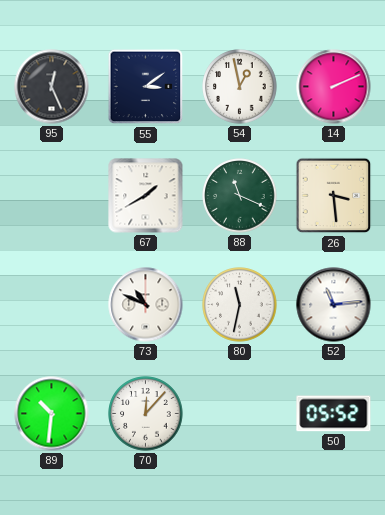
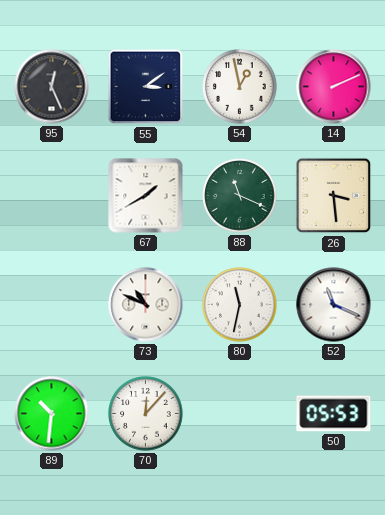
52: 11:14 -> 11:19 (334, 305)
50: 05:52 -> 05:53 (334, 414)
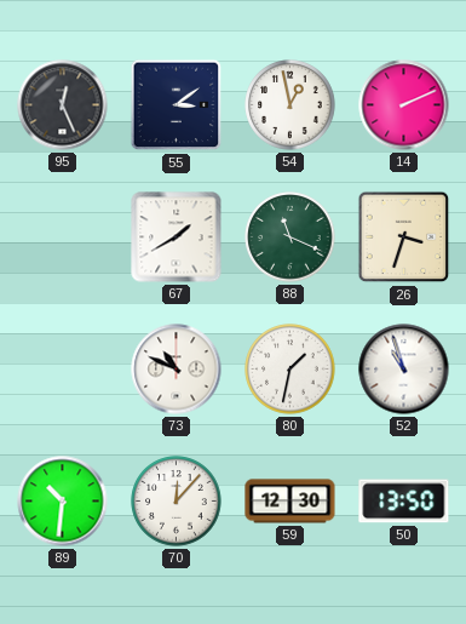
26: 3:29 -> 3:33 (404, 237)
80: 11:32 -> 1:32 (290, 370)
52: 11:19 -> 10:57 (404, 370)
59: none -> 12:30 (290, 502)
50: 05:53 -> 13:50 (404, 502)
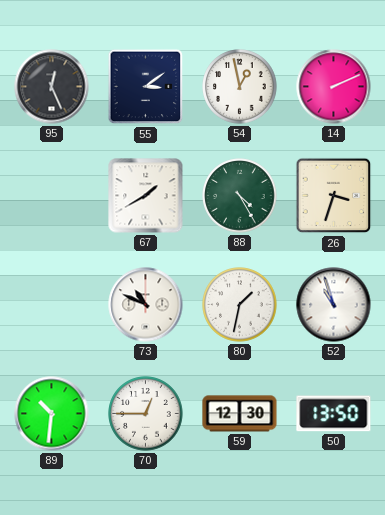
88: 11:19 -> 4:25 (240, 196)
70: 12:07 -> 12:45 (146, 414)
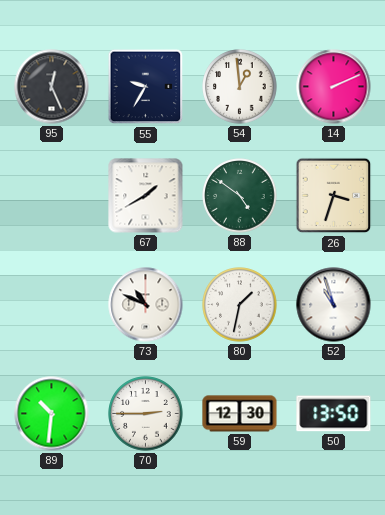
55: 3:09 -> 9:35 (146, 87)
54: 12:58 -> 12:59 (240, 87)
88: 4:25 -> 4:51 (240, 196)
70: 12:45 -> 2:45 (146, 414)
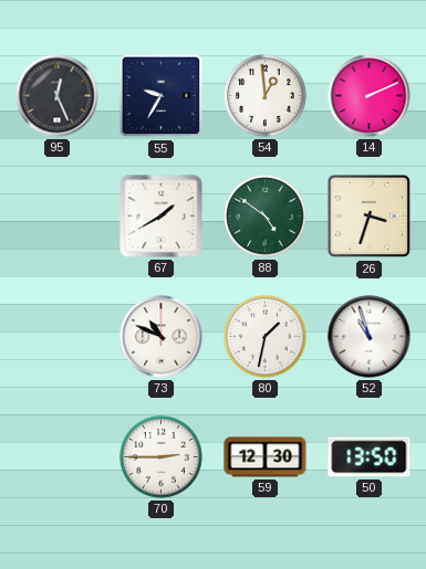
89: 10:31 -> none (52, 414)
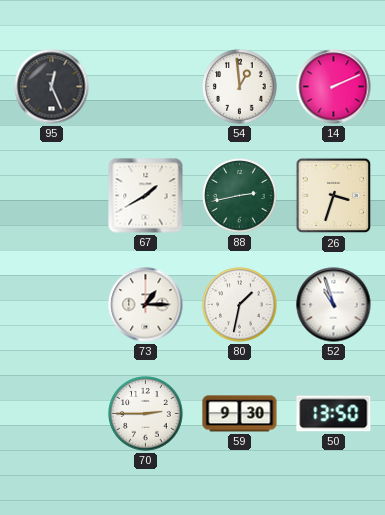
55: 9:35 -> none (162, 96)
88: 4:51 -> 2:43 (240, 196)
73: 10:49 -> 1:15 (146, 305)
59: 12:30 -> 9:30 (240, 414)
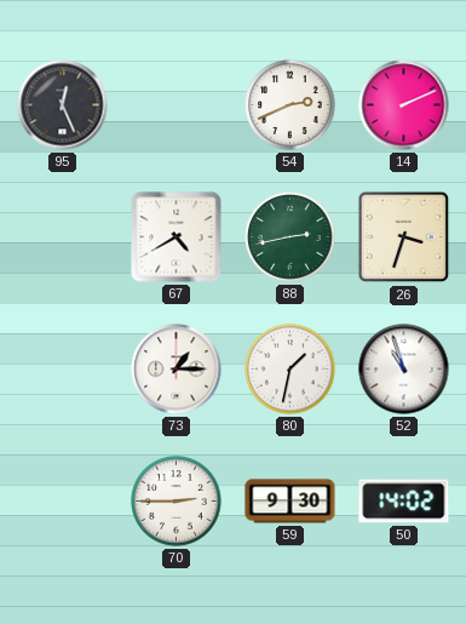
54: 12:59 -> 2:41 (290, 105)
67: 1:40 -> 4:40 (177, 237)
50: 13:50 -> 14:02 (404, 502)
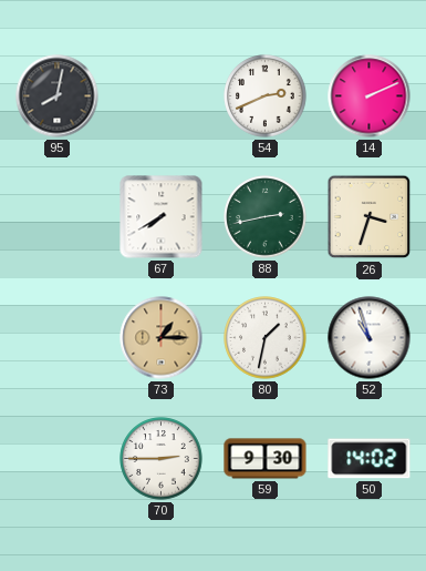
95: 12:26 -> 8:02 (58, 96)
67: 4:40 -> 7:40 (162, 217)
73 dial: white -> champagne (162, 338)
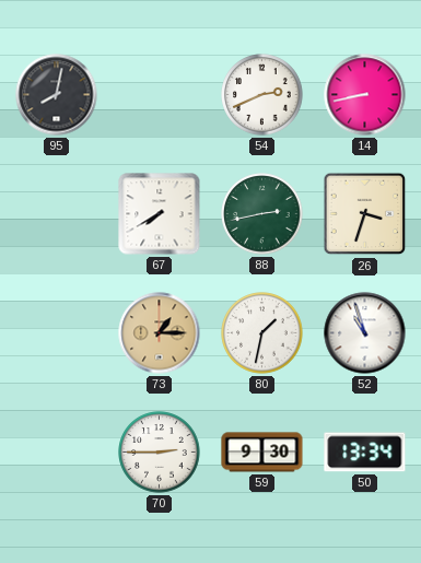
14: 2:11 -> 8:43 (365, 95)
50: 14:02 -> 13:34 (365, 453)
